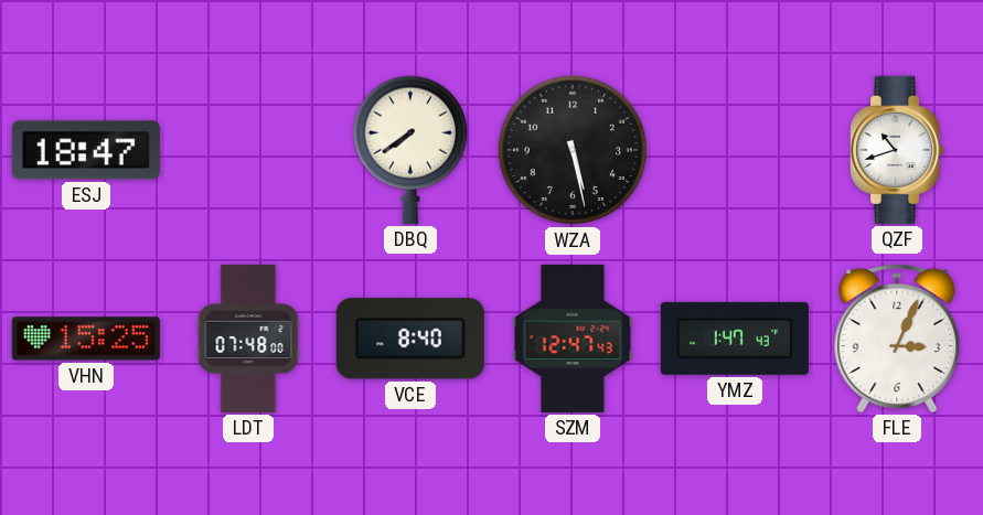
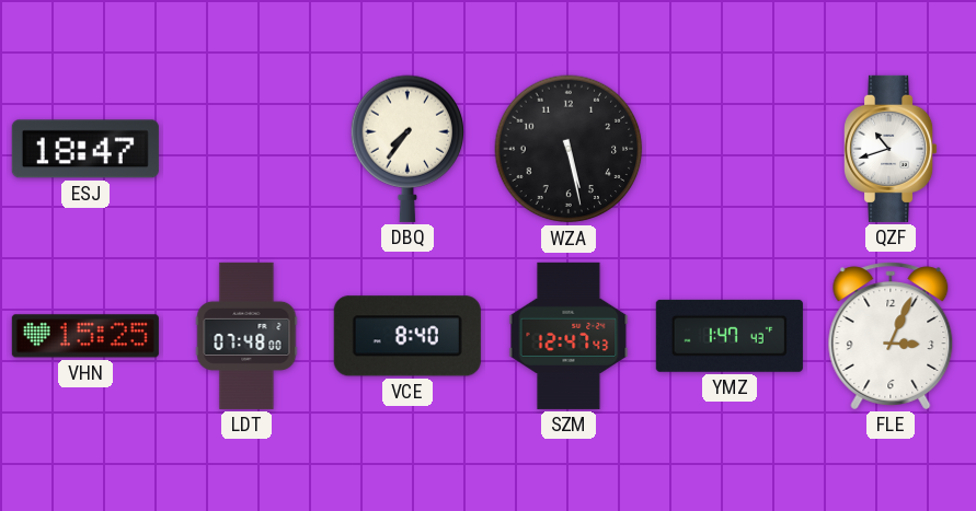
DBQ: 7:39 -> 7:36 (407, 149)
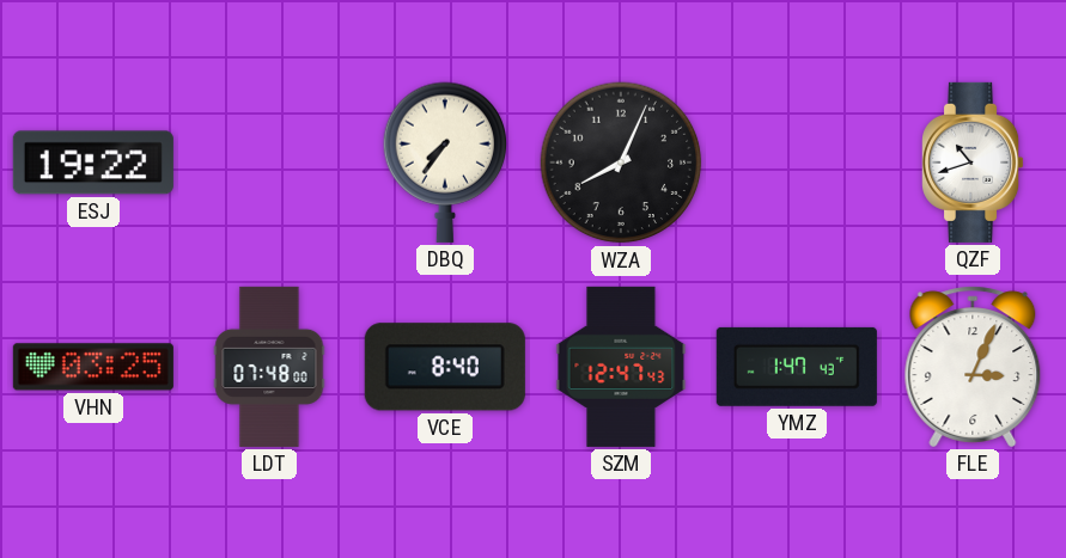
ESJ: 18:47 -> 19:22 (93, 163)
WZA: 5:28 -> 8:04 (621, 163)
VHN: 15:25 -> 03:25 (93, 367)
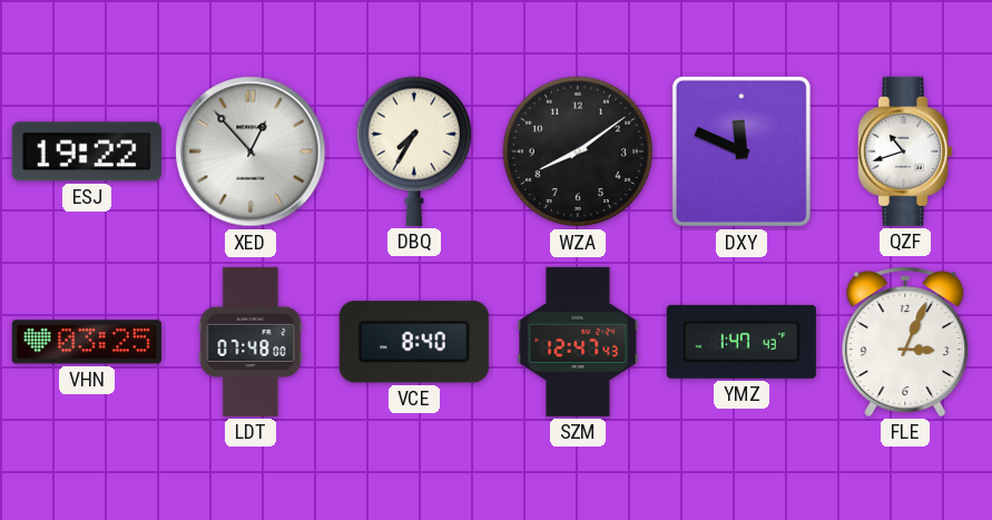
XED: none -> 12:53 (251, 151)
DBQ: 7:36 -> 7:35 (414, 151)
WZA: 8:04 -> 8:09 (578, 151)
DXY: none -> 11:49 (741, 151)
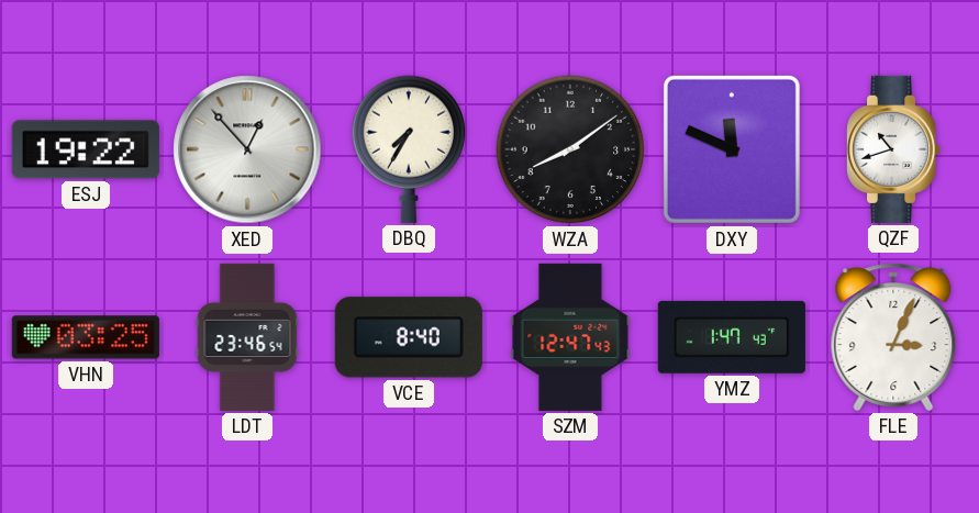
LDT: 07:48 -> 23:46 (247, 337)
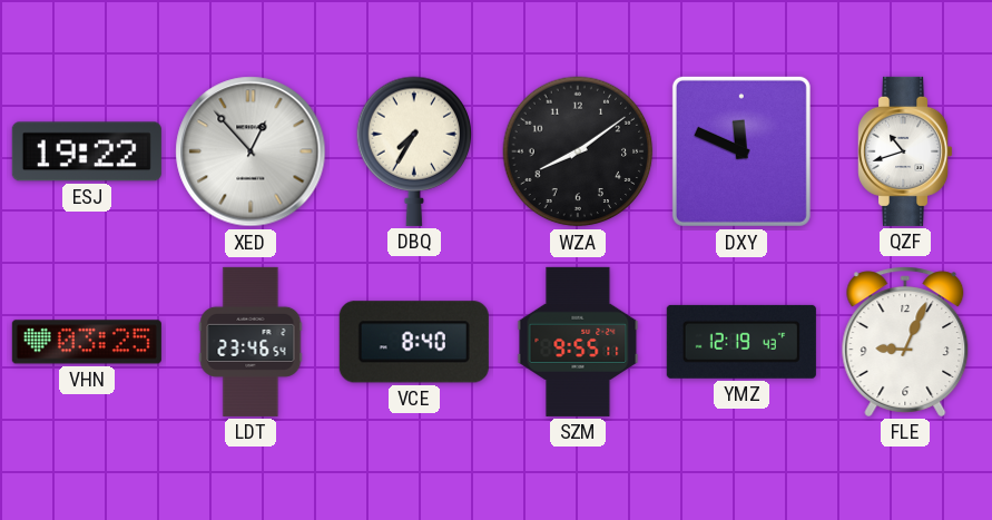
SZM: 12:47 -> 9:55 (578, 342)
YMZ: 1:47 -> 12:19 (741, 342)
FLE: 3:04 -> 9:04 (905, 342)
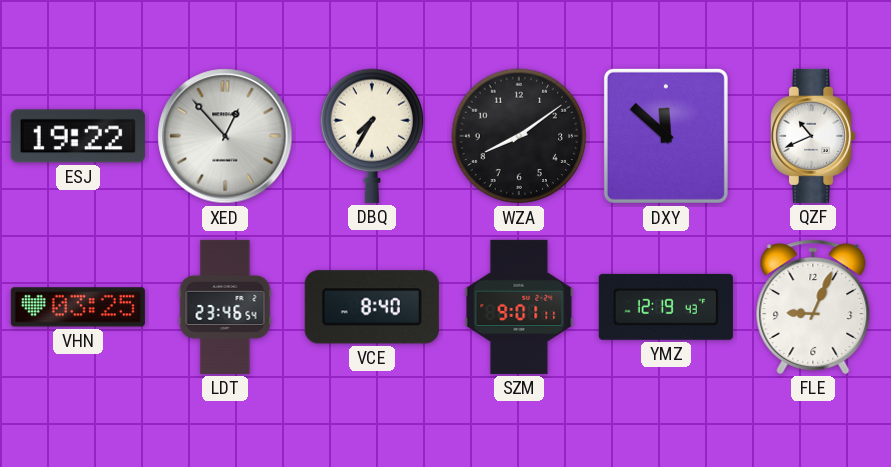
DXY: 11:49 -> 11:52 (666, 136)
QZF: 10:42 -> 10:41 (814, 136)
SZM: 9:55 -> 9:01 (519, 307)
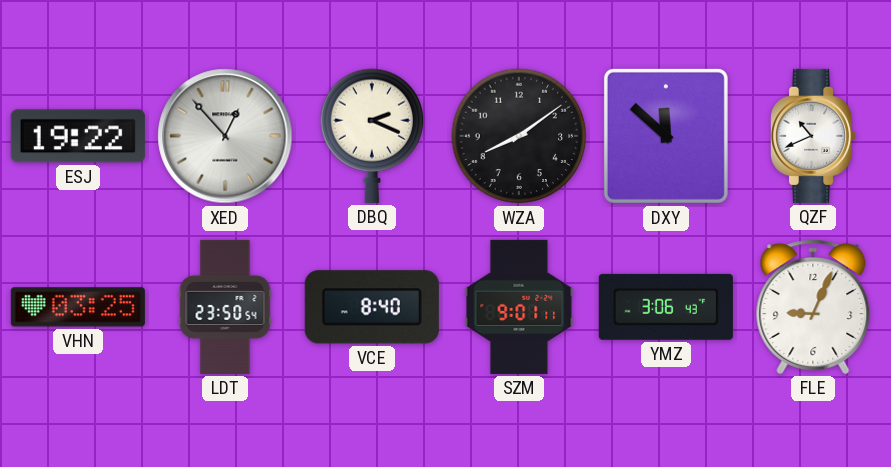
DBQ: 7:35 -> 2:19 (372, 136)
LDT: 23:46 -> 23:50 (225, 307)
YMZ: 12:19 -> 3:06 (666, 307)
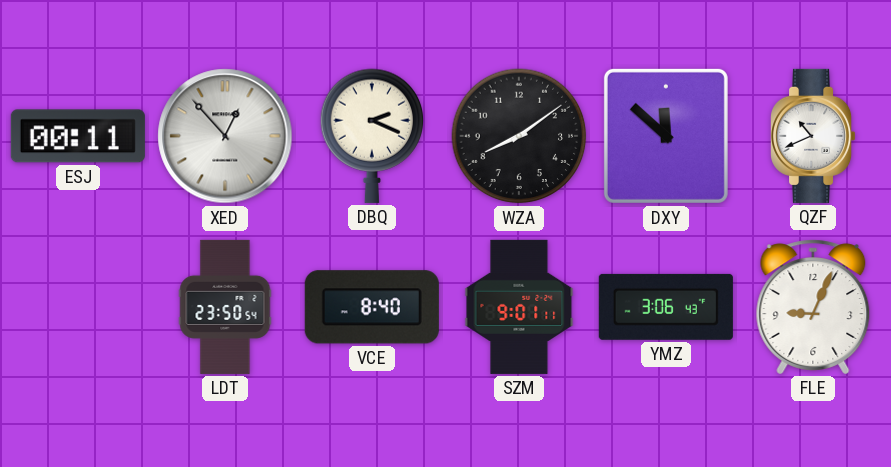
ESJ: 19:22 -> 00:11 (78, 136)
VHN: 03:25 -> none (78, 307)
